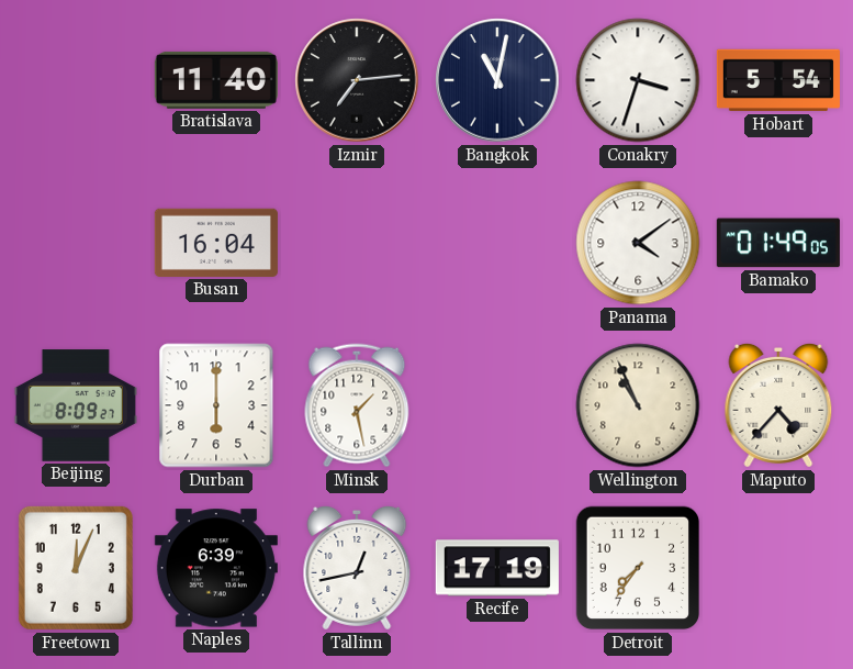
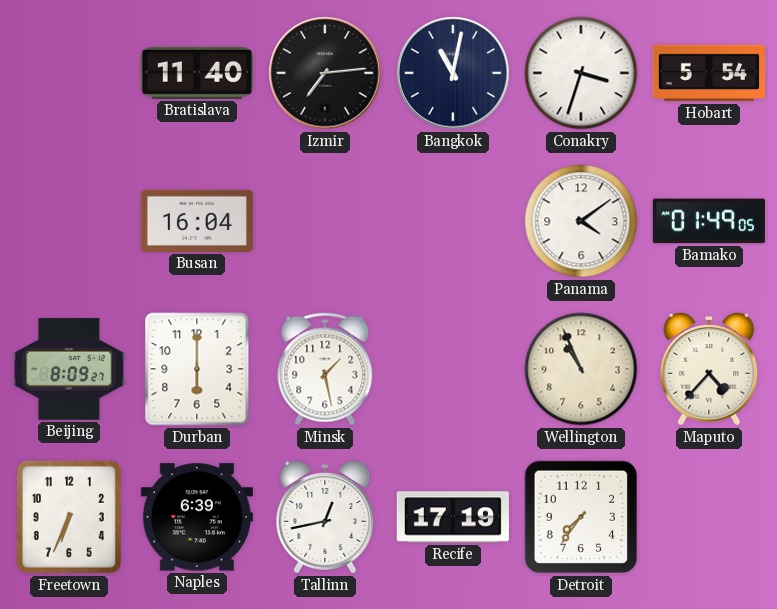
Freetown: 12:04 -> 6:34 (69, 517)
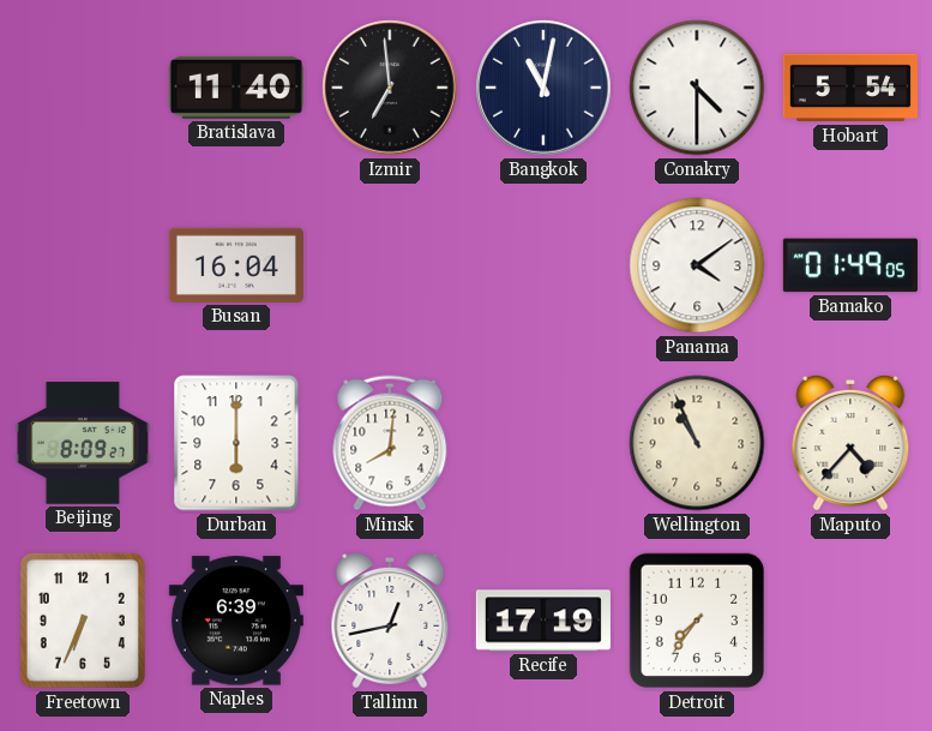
Izmir: 7:14 -> 6:59 (390, 88)
Conakry: 3:33 -> 4:30 (697, 88)
Minsk: 1:28 -> 8:01 (390, 443)
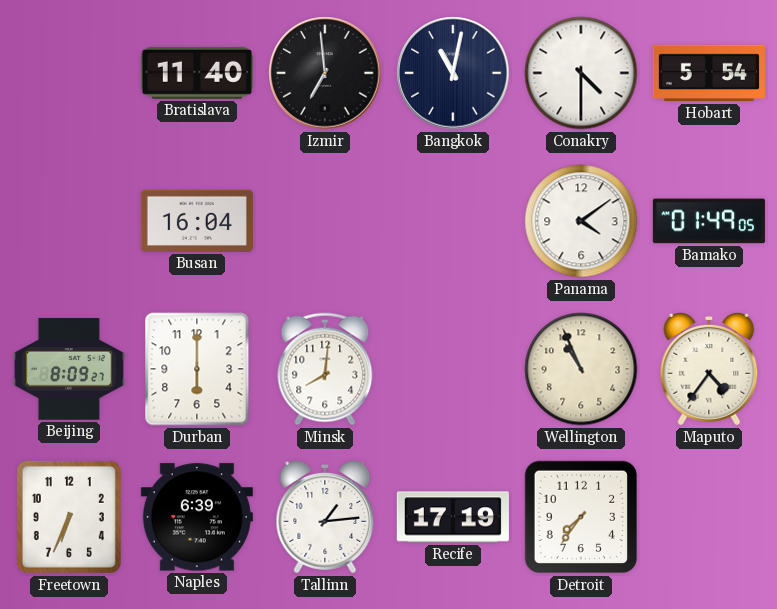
Maputo: 4:37 -> 4:36 (709, 369)
Tallinn: 12:43 -> 1:14 (325, 517)
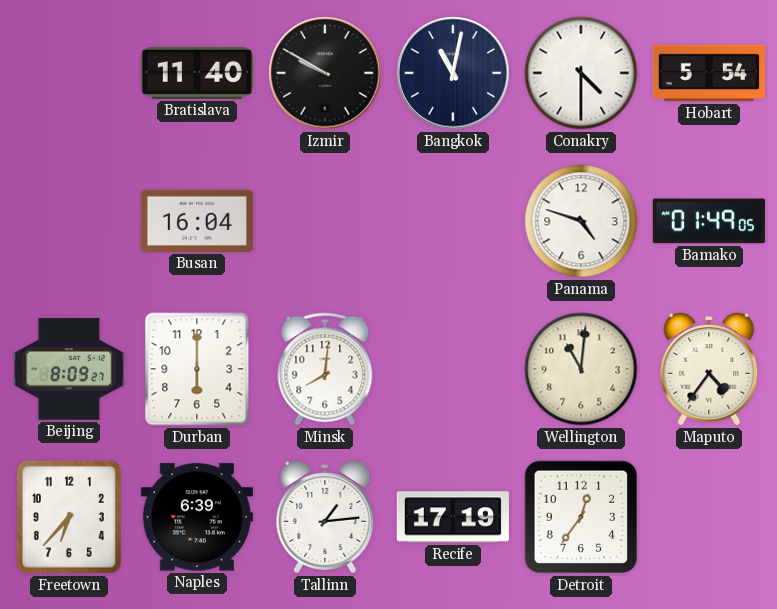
Izmir: 6:59 -> 9:50 (325, 73)
Panama: 4:09 -> 4:48 (581, 221)
Wellington: 10:56 -> 11:01 (581, 369)
Freetown: 6:34 -> 6:37 (69, 517)
Detroit: 7:36 -> 12:36 (581, 517)
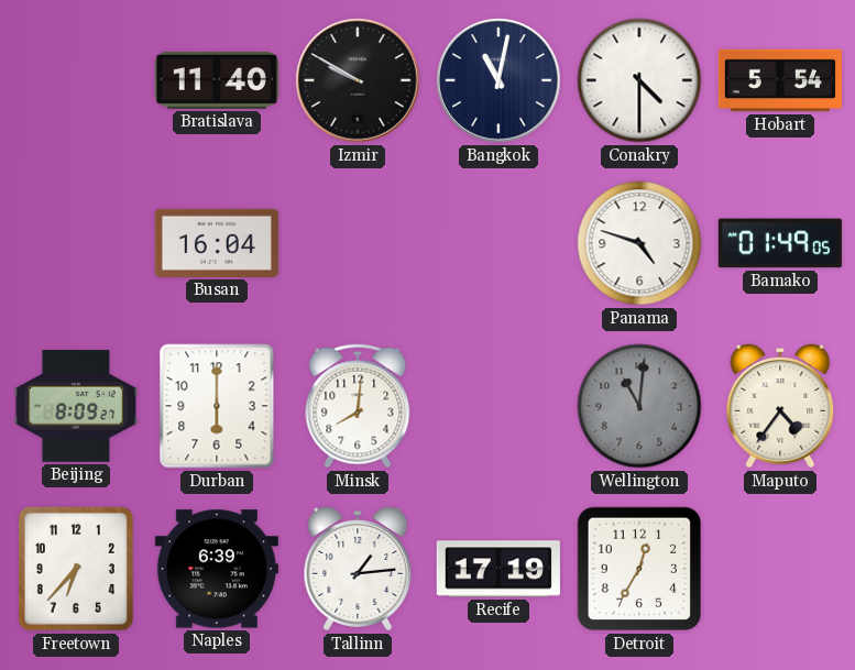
Wellington dial: cream -> grey (639, 406)
Detroit: 12:36 -> 12:35 (639, 569)
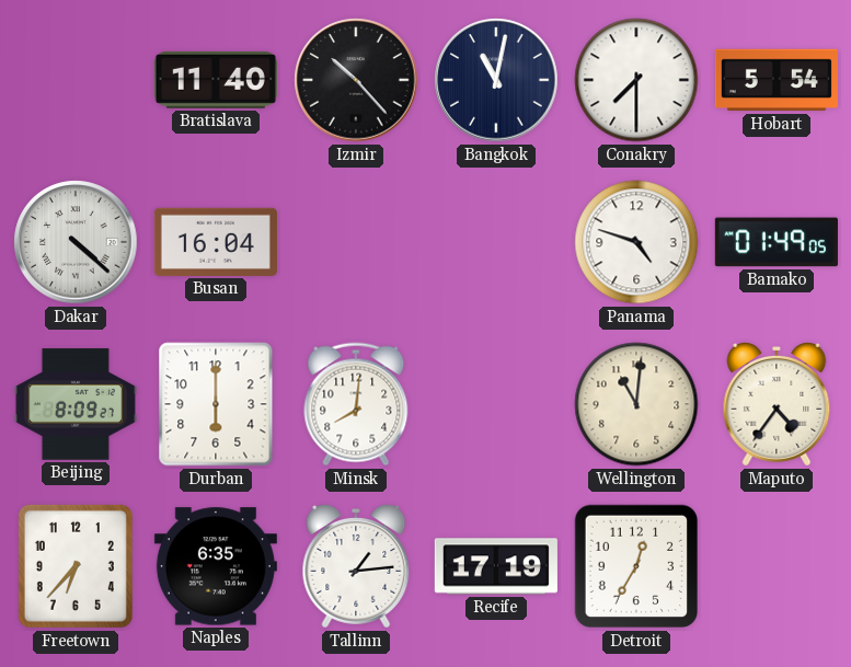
Izmir: 9:50 -> 10:23 (356, 80)
Conakry: 4:30 -> 7:30 (636, 80)
Dakar: none -> 4:22 (76, 242)
Wellington dial: grey -> cream (636, 404)
Naples: 6:39 -> 6:35 (216, 566)
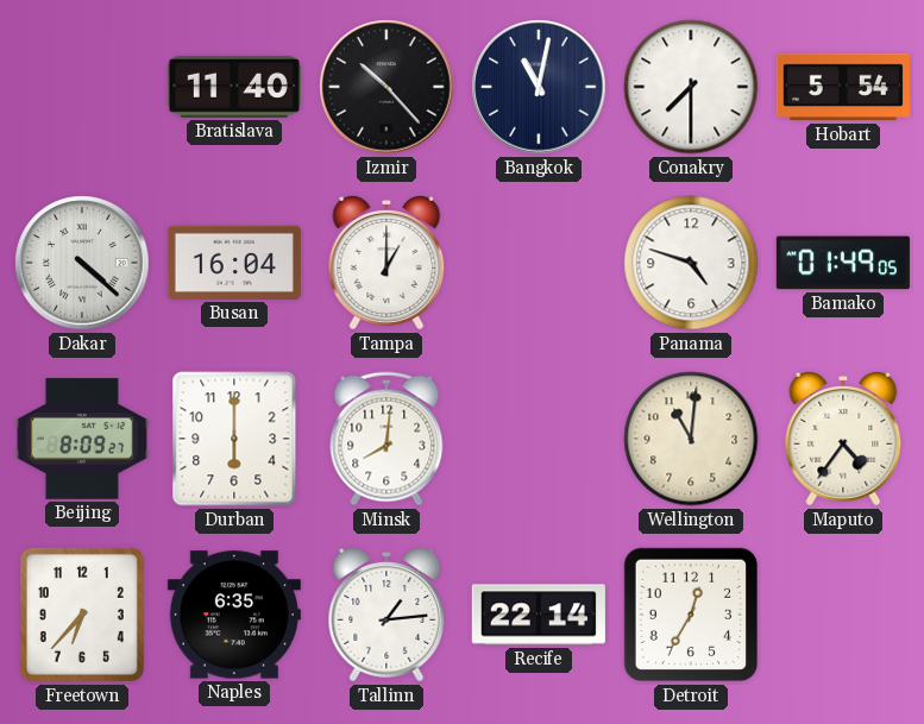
Tampa: none -> 1:00 (386, 263)
Recife: 17:19 -> 22:14 (539, 615)
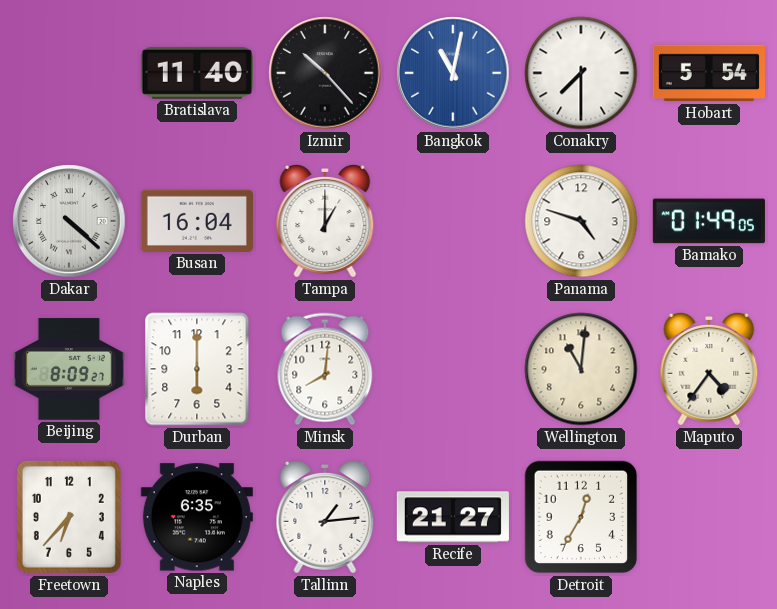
Bangkok dial: navy -> blue (453, 73)
Recife: 22:14 -> 21:27 (453, 517)
